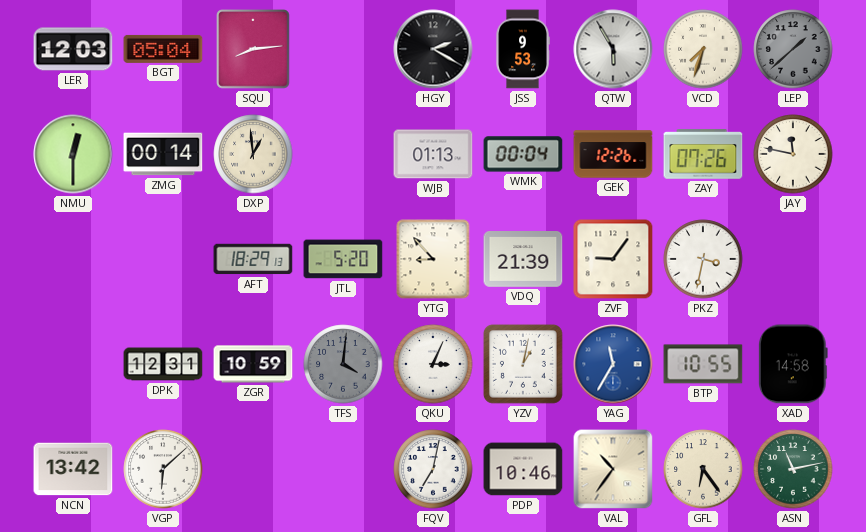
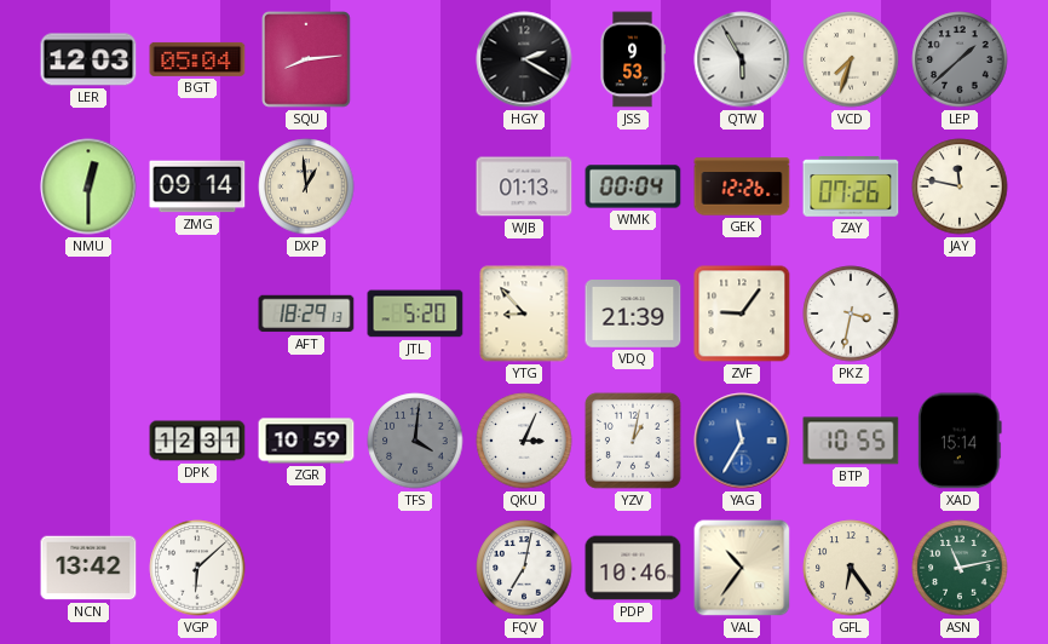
ZMG: 00:14 -> 09:14 (197, 186)
XAD: 14:58 -> 15:14 (960, 441)
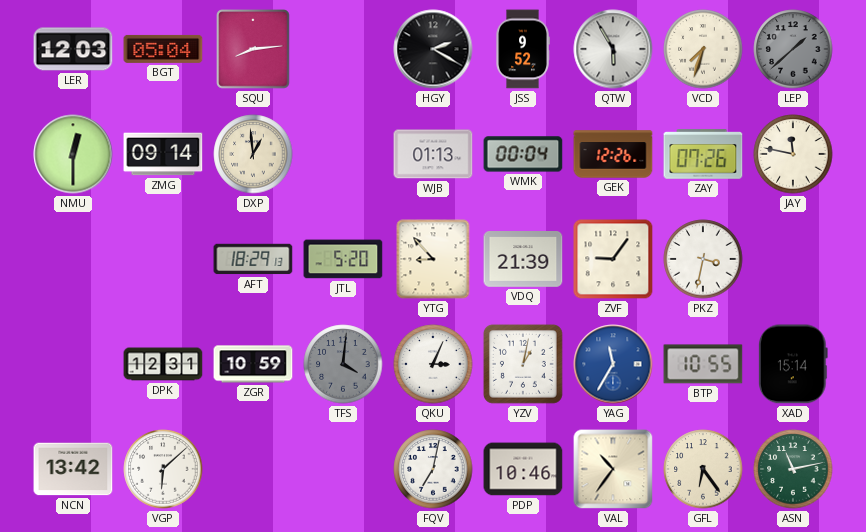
JSS: 9:53 -> 9:52 (523, 49)
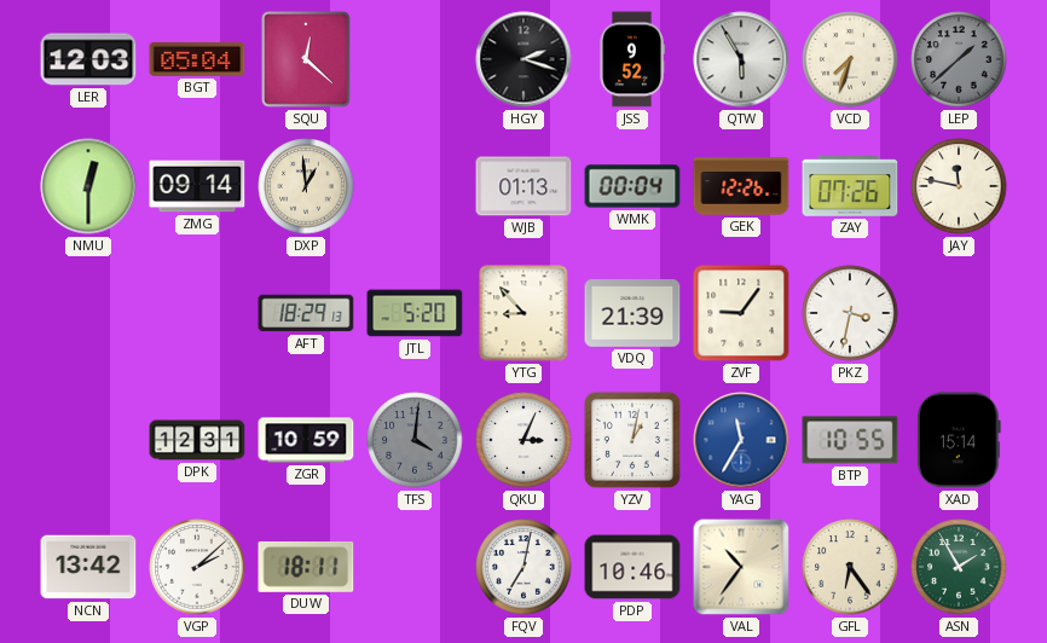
SQU: 8:14 -> 12:22 (307, 59)
HGY: 2:20 -> 2:18 (523, 59)
VGP: 6:08 -> 2:08 (197, 567)
DUW: none -> 18:11 (306, 567)
ASN: 11:13 -> 1:55 (959, 567)
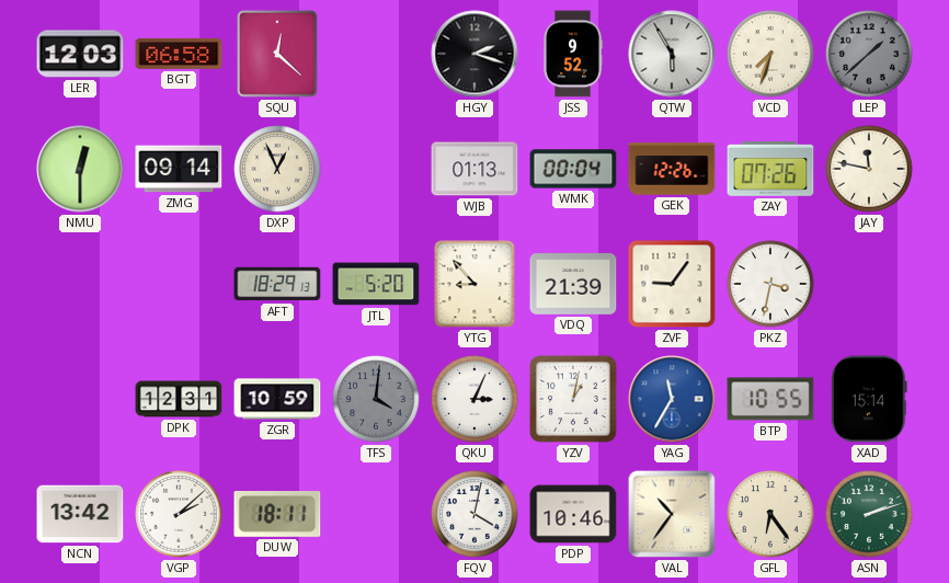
BGT: 05:04 -> 06:58 (179, 54)
DXP: 12:59 -> 12:56 (277, 169)
FQV: 7:02 -> 4:02 (474, 514)
ASN: 1:55 -> 2:12 (869, 514)
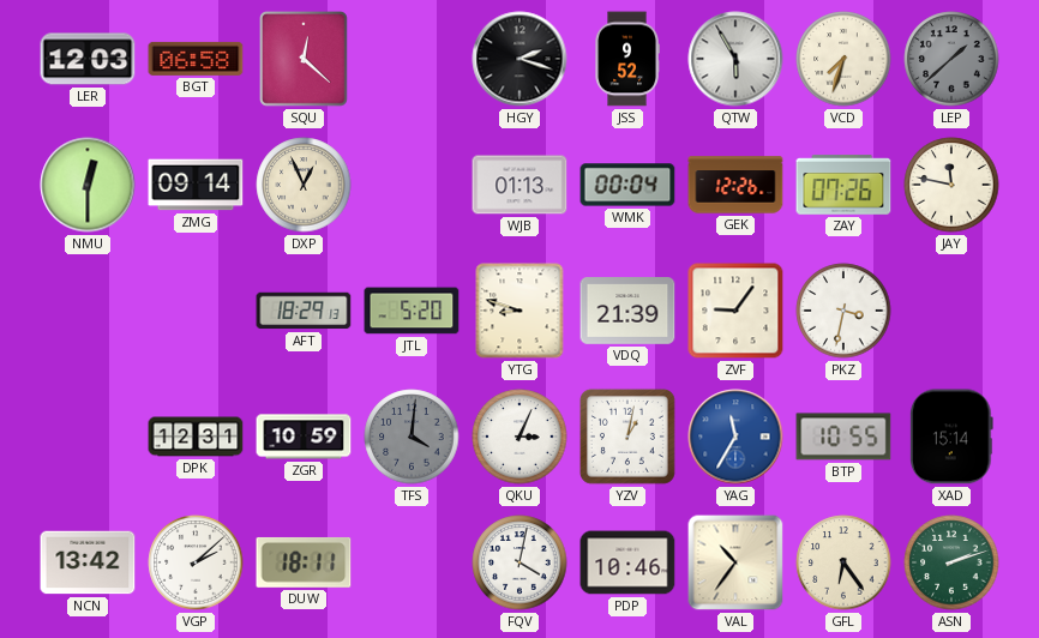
YTG: 8:53 -> 8:48 (519, 311)
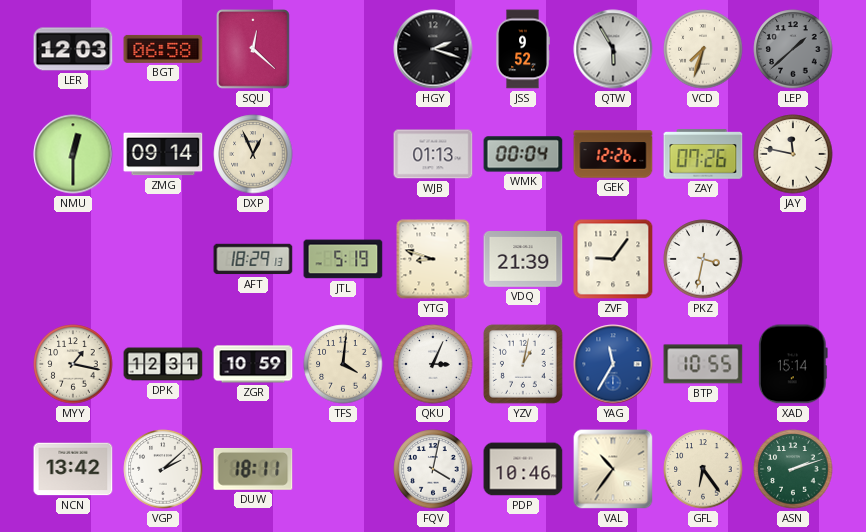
JTL: 5:20 -> 5:19 (343, 259)
MYY: none -> 1:17 (73, 364)
TFS dial: grey -> cream (343, 364)
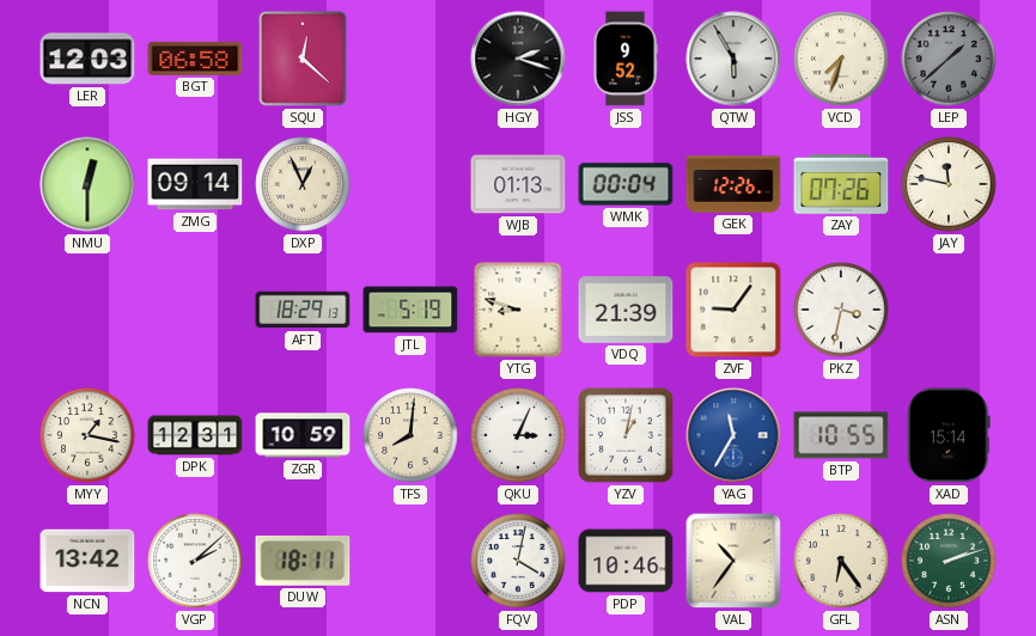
TFS: 4:01 -> 8:01 (410, 435)
